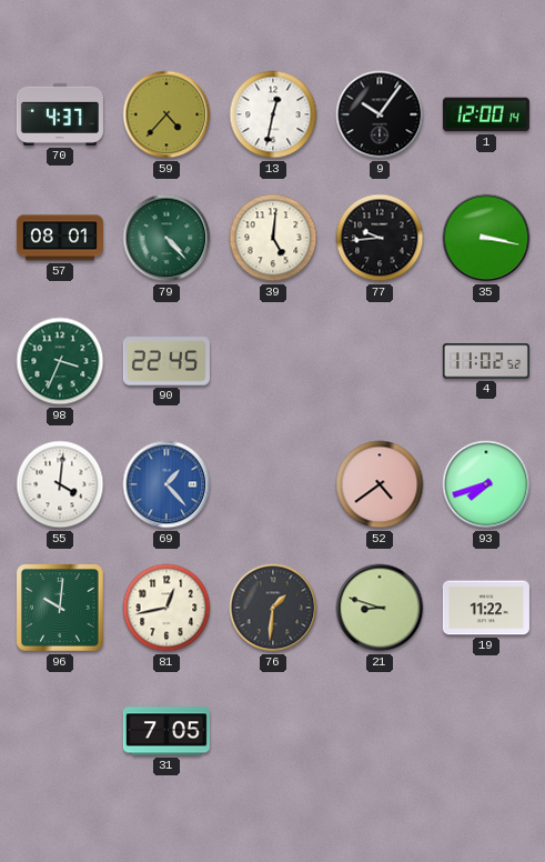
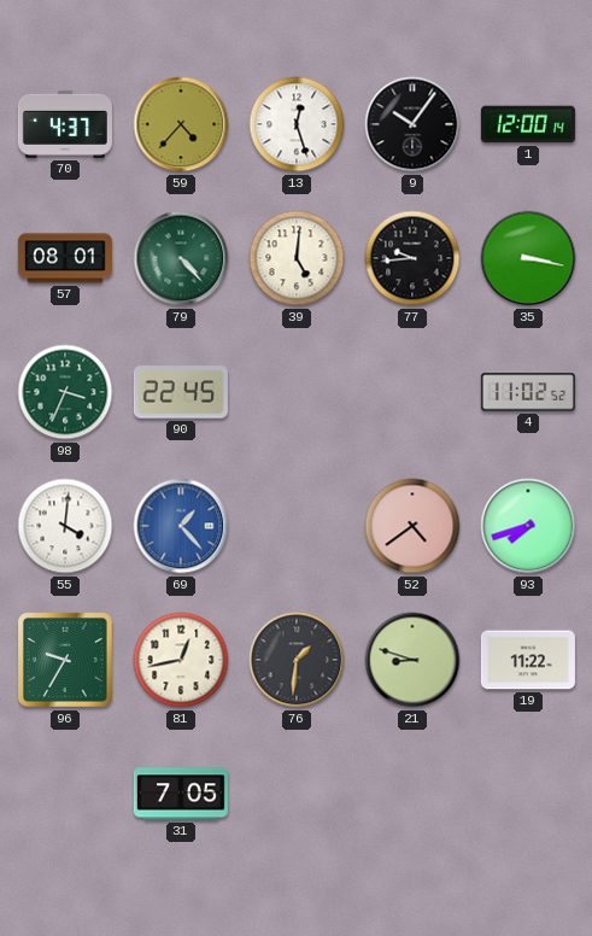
13: 12:32 -> 12:27 (297, 124)
96: 10:01 -> 9:35 (66, 661)
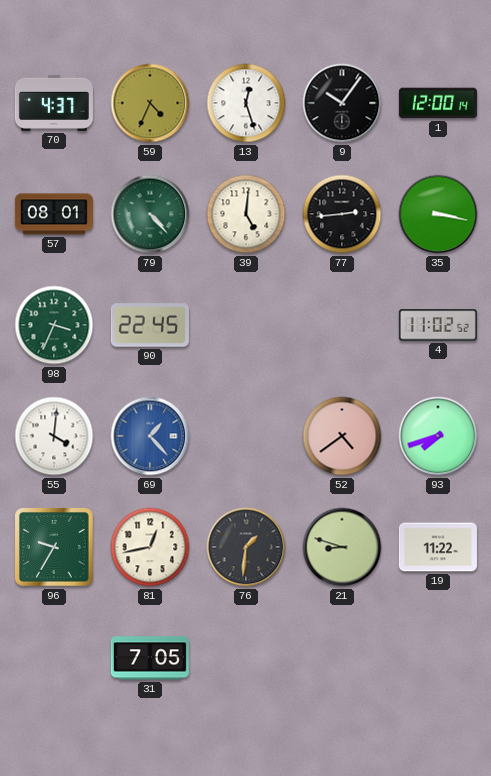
59: 4:37 -> 4:34 (150, 103)
77: 9:44 -> 2:44 (342, 214)
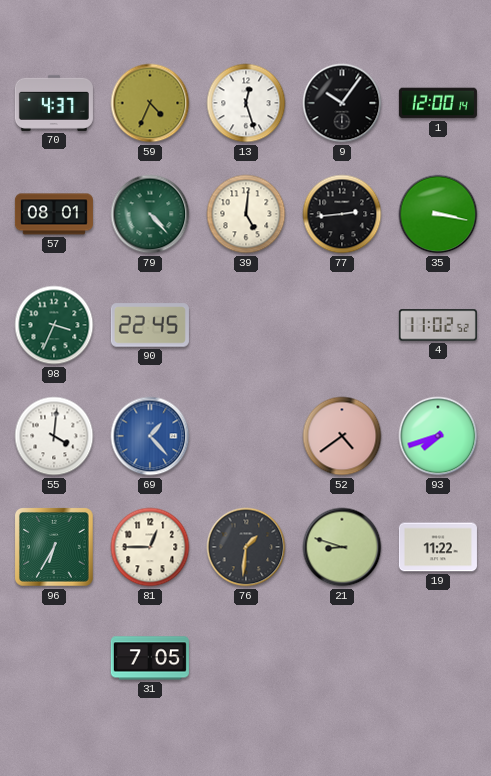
96: 9:35 -> 6:35 (55, 548)
81: 12:43 -> 12:45 (150, 547)
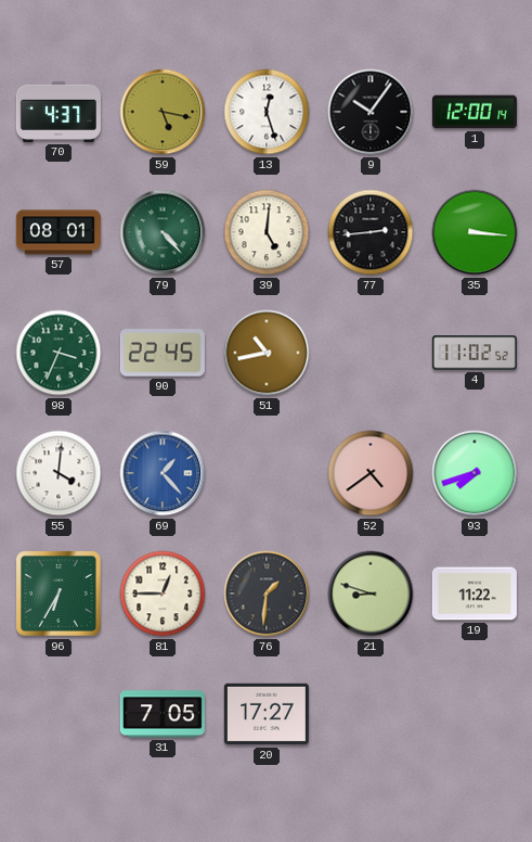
59: 4:34 -> 5:17 (163, 112)
35: 3:17 -> 3:16 (475, 232)
51: none -> 10:43 (267, 353)
20: none -> 17:27 (267, 714)
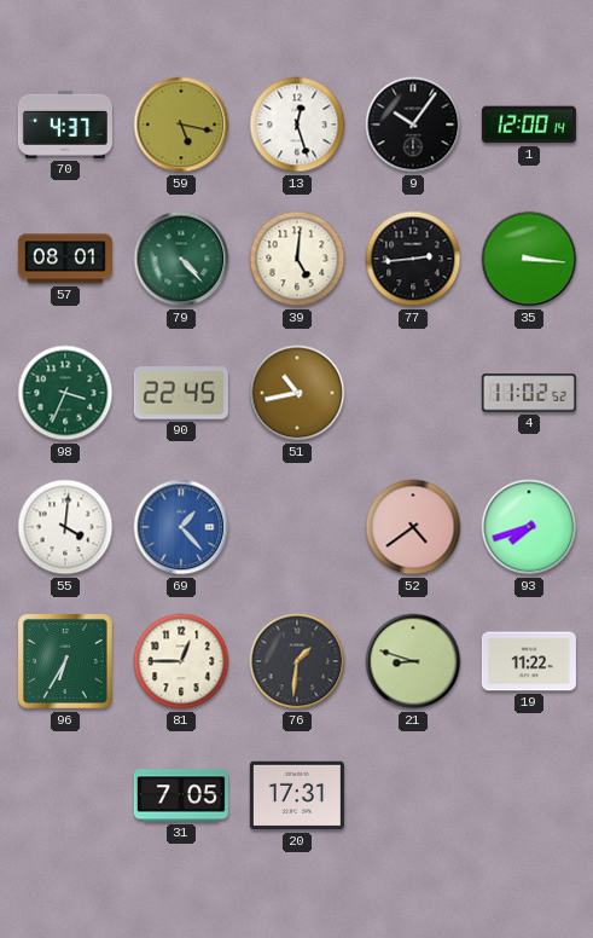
20: 17:27 -> 17:31 (297, 795)
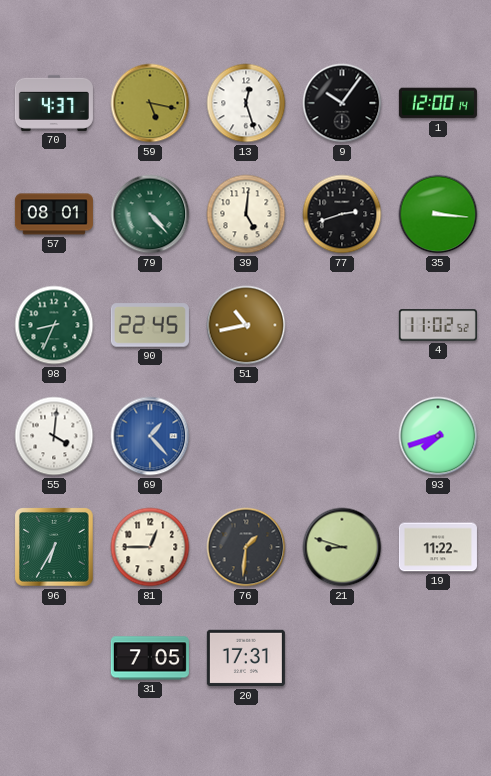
77: 2:44 -> 2:42 (342, 214)
98: 3:34 -> 8:34 (54, 325)
52: 4:39 -> none (413, 527)
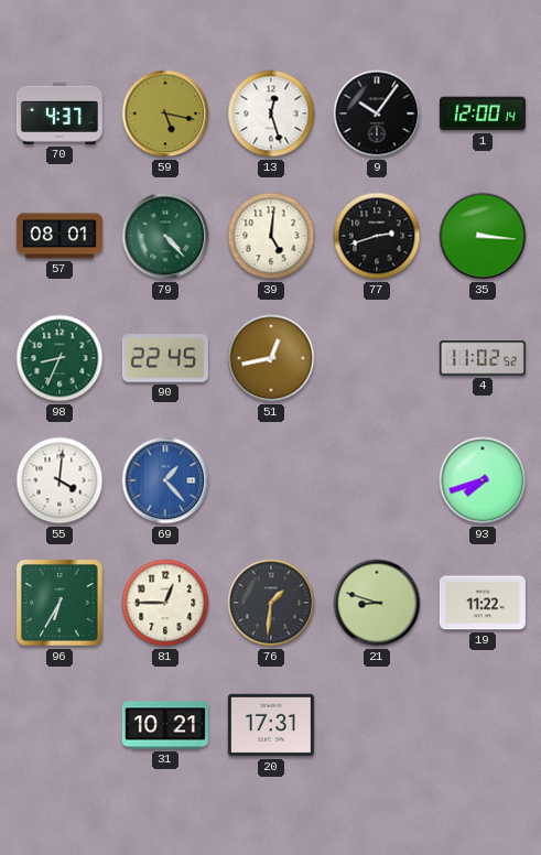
51: 10:43 -> 12:43 (271, 358)
31: 7:05 -> 10:21 (165, 725)
